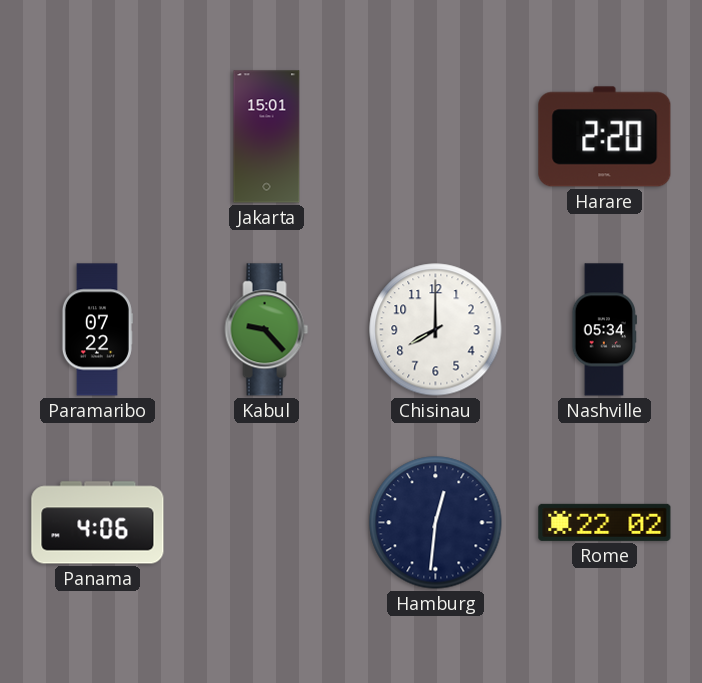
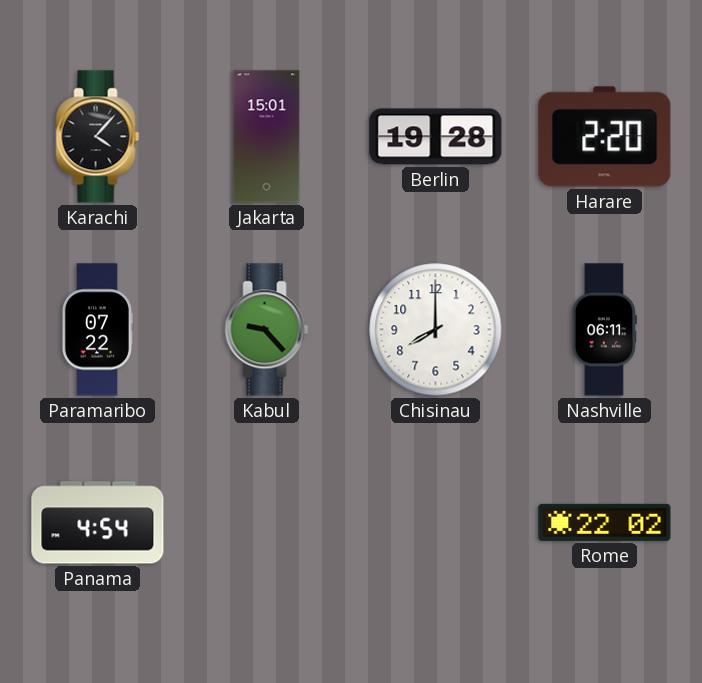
Karachi: none -> 4:07 (98, 137)
Berlin: none -> 19:28 (436, 137)
Nashville: 05:34 -> 06:11 (604, 330)
Panama: 4:06 -> 4:54 (98, 523)
Hamburg: 12:31 -> none (436, 523)
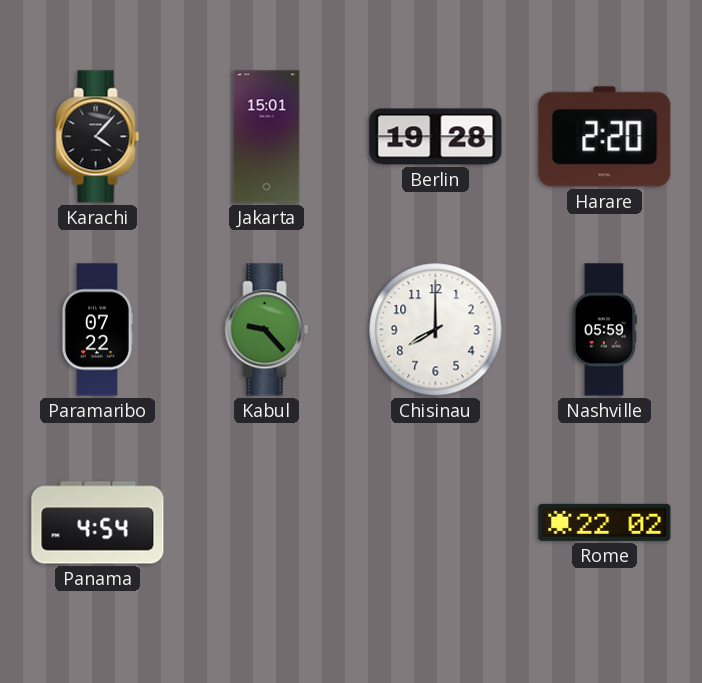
Nashville: 06:11 -> 05:59 (604, 330)
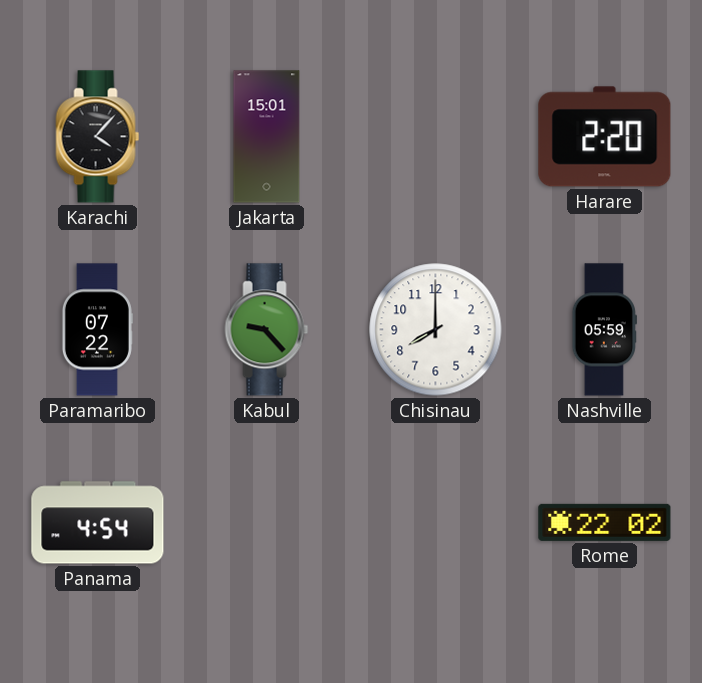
Berlin: 19:28 -> none (436, 137)
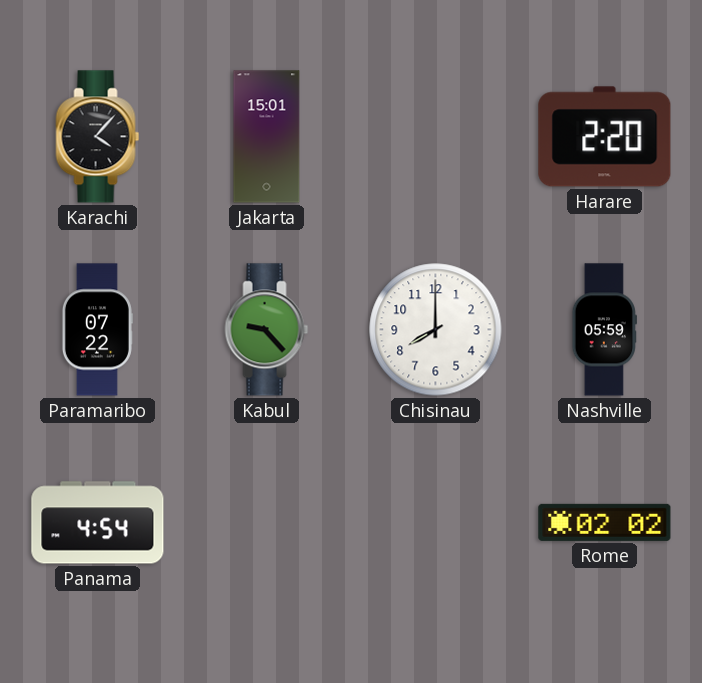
Rome: 22:02 -> 02:02 (605, 522)
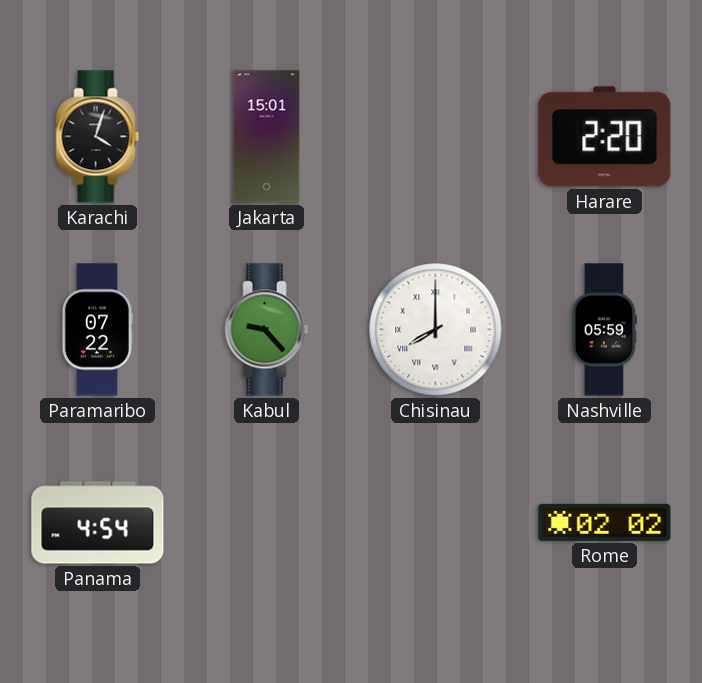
Karachi: 4:07 -> 4:03 (98, 137)
Chisinau numerals: Arabic -> Roman (436, 330)
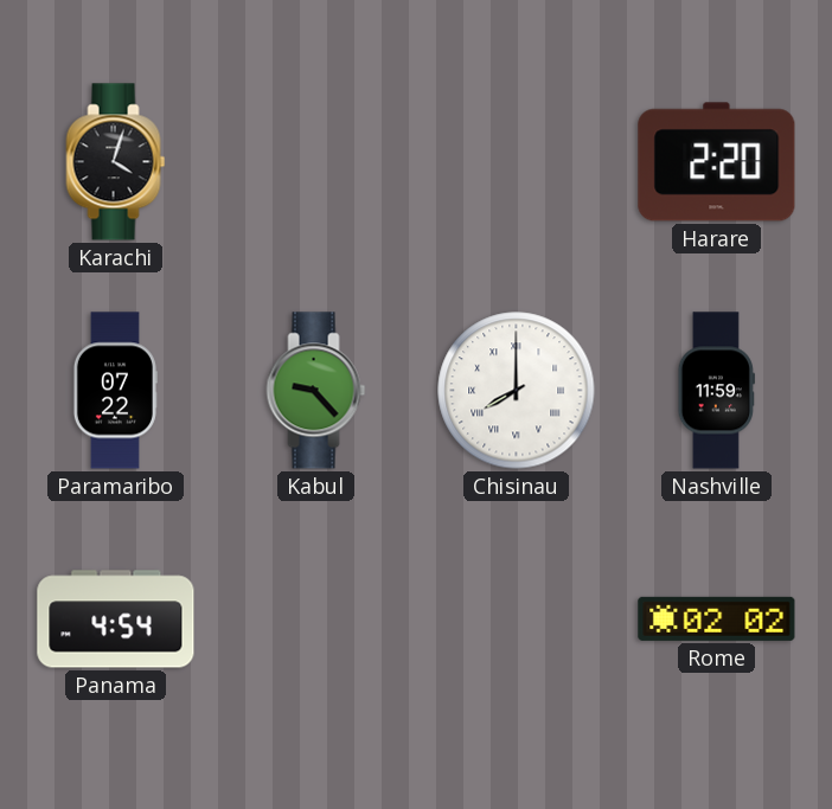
Jakarta: 15:01 -> none (267, 137)
Nashville: 05:59 -> 11:59 (716, 391)
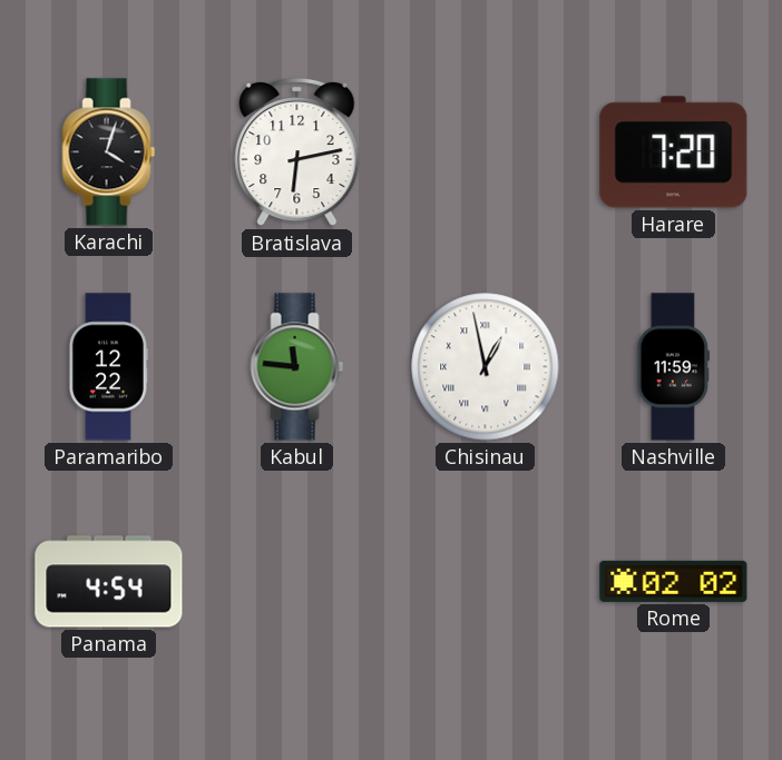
Bratislava: none -> 6:13 (297, 152)
Harare: 2:20 -> 7:20 (674, 152)
Paramaribo: 07:22 -> 12:22 (108, 367)
Kabul: 9:23 -> 11:46 (297, 367)
Chisinau: 8:00 -> 12:58 (486, 367)
